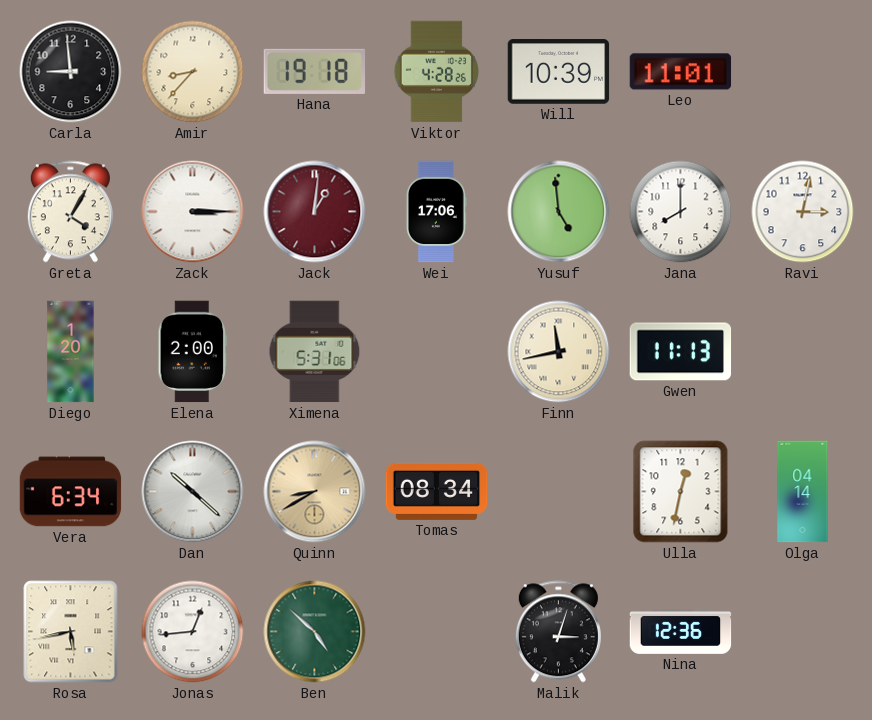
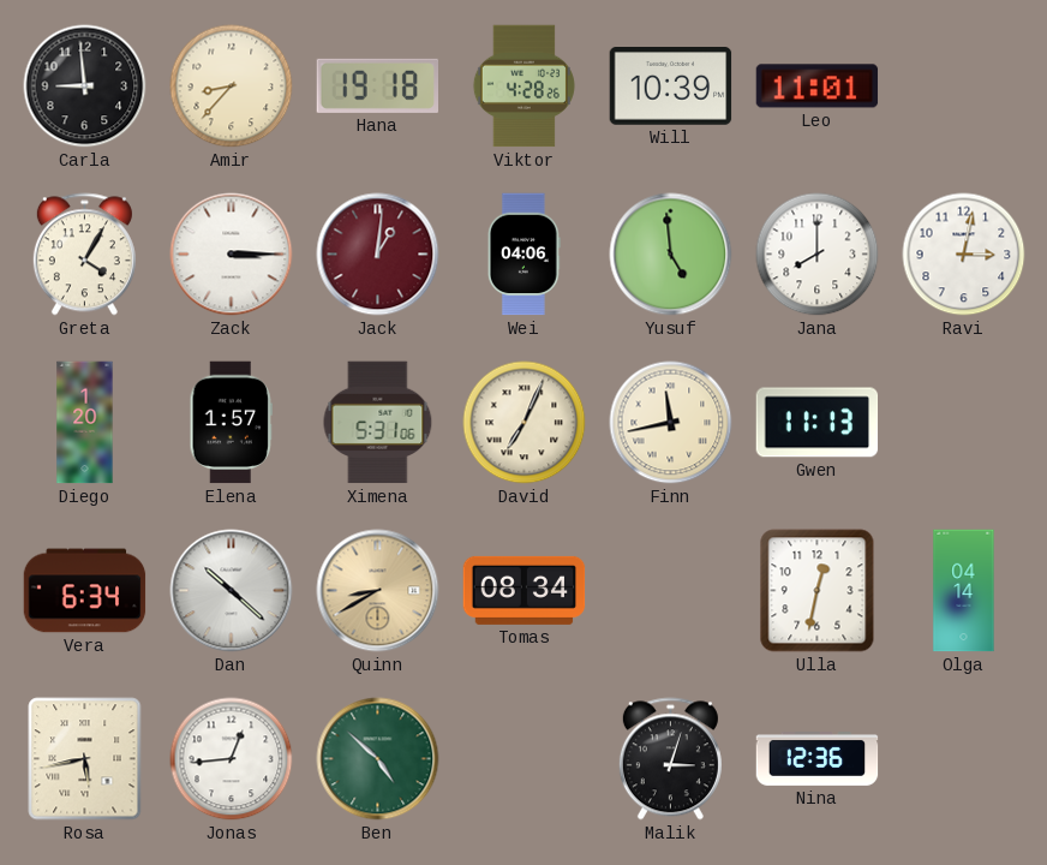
Wei: 17:06 -> 04:06 (523, 255)
Elena: 2:00 -> 1:57 (231, 423)
David: none -> 7:04 (525, 423)
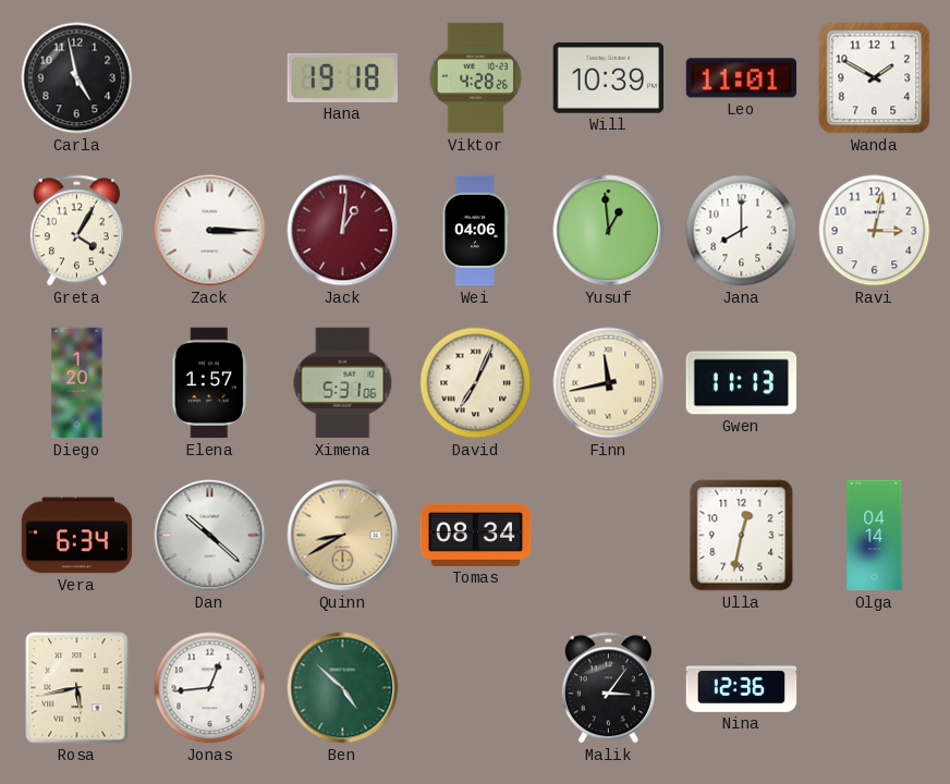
Carla: 8:59 -> 4:58 (77, 78)
Amir: 8:37 -> none (232, 86)
Wanda: none -> 1:50 (875, 78)
Yusuf: 4:59 -> 12:59 (609, 231)
Malik: 3:03 -> 3:06 (608, 688)
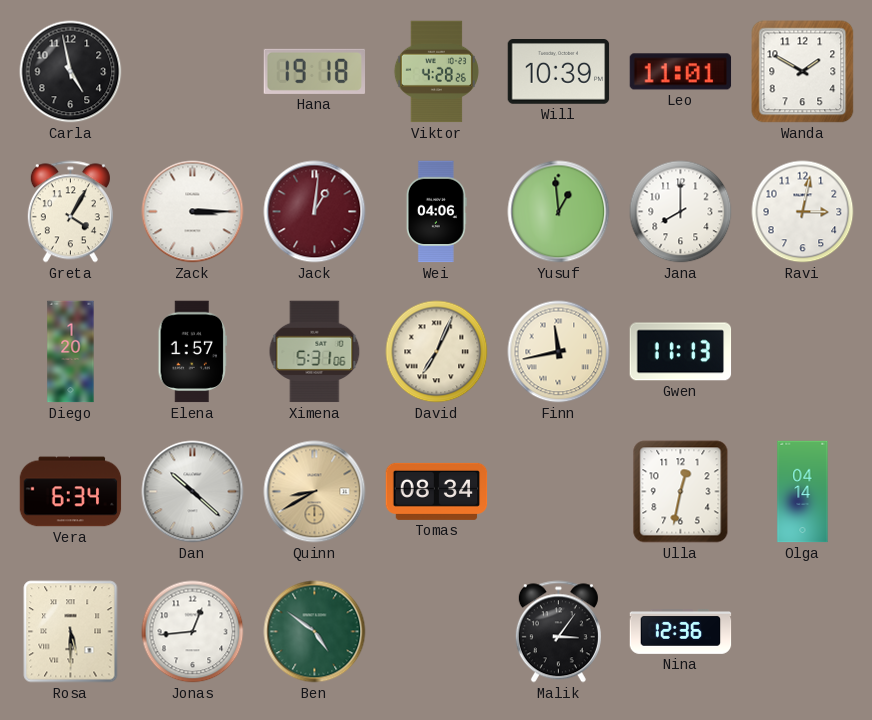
Rosa: 5:43 -> 5:30 (71, 632)
Ben: 4:52 -> 4:51 (315, 632)
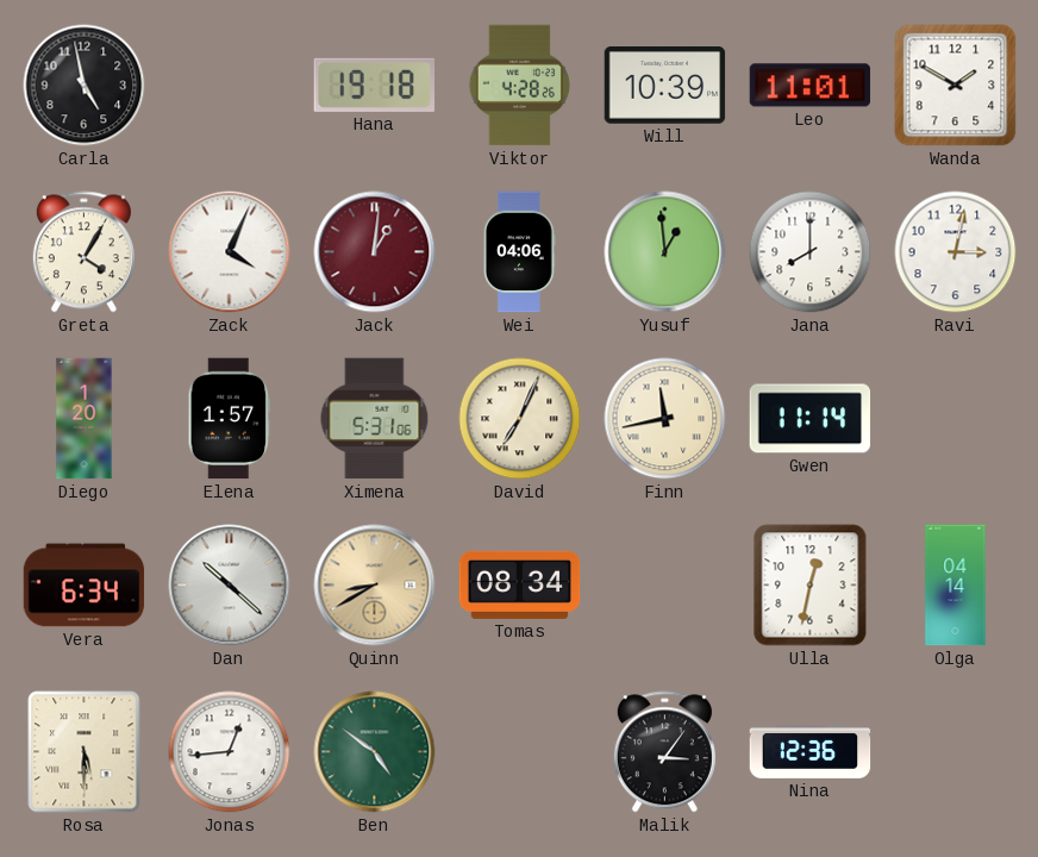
Zack: 3:15 -> 4:04 (230, 252)
Gwen: 11:13 -> 11:14 (811, 419)
